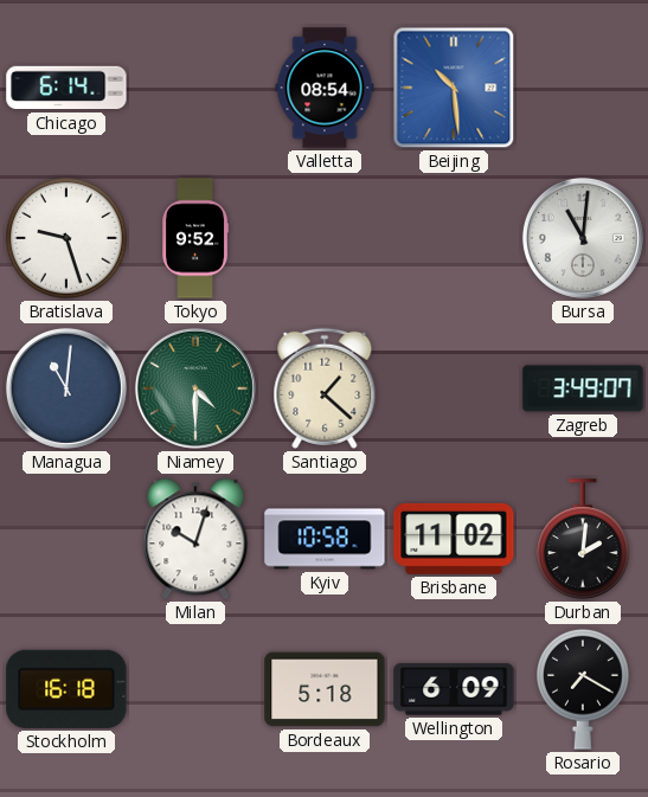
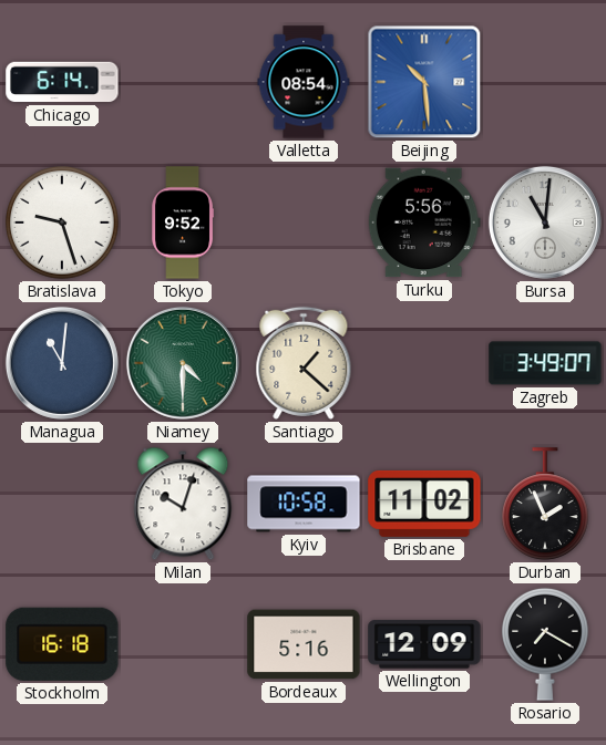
Turku: none -> 5:56 (424, 223)
Durban: 2:01 -> 1:56 (546, 504)
Bordeaux: 5:18 -> 5:16 (304, 644)
Wellington: 6:09 -> 12:09 (424, 644)
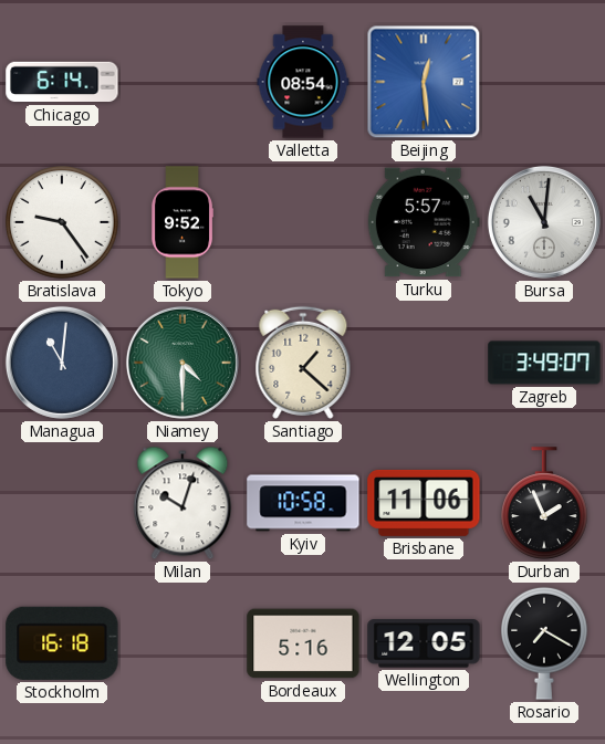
Beijing: 10:29 -> 12:29 (424, 82)
Bratislava: 9:27 -> 9:24 (62, 222)
Turku: 5:56 -> 5:57 (424, 222)
Brisbane: 11:02 -> 11:06 (424, 503)
Wellington: 12:09 -> 12:05 (424, 643)
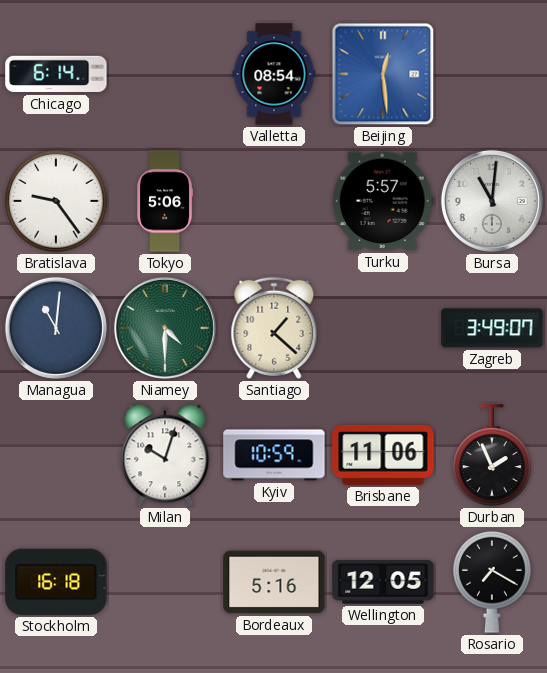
Tokyo: 9:52 -> 5:06 (166, 201)
Kyiv: 10:58 -> 10:59 (274, 455)
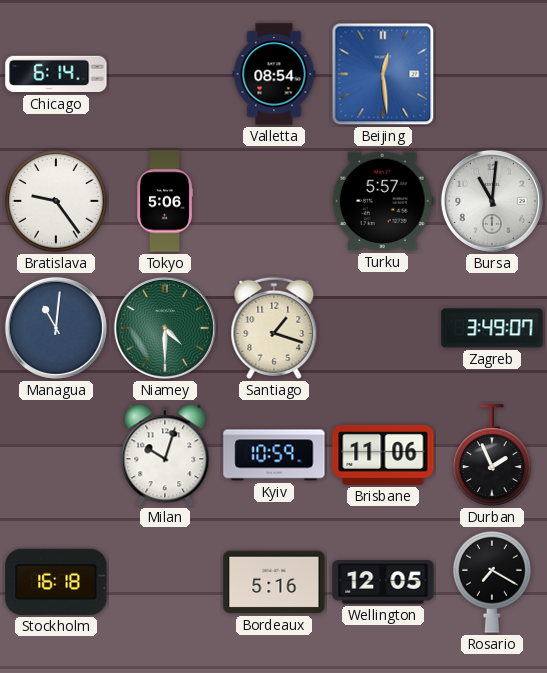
Santiago: 1:22 -> 1:18 (274, 328)
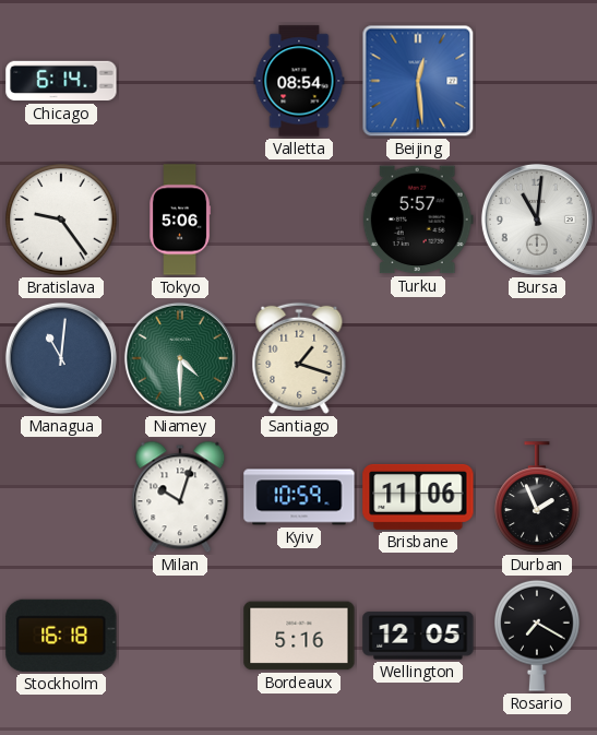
Zagreb: 3:49 -> none (492, 328)
